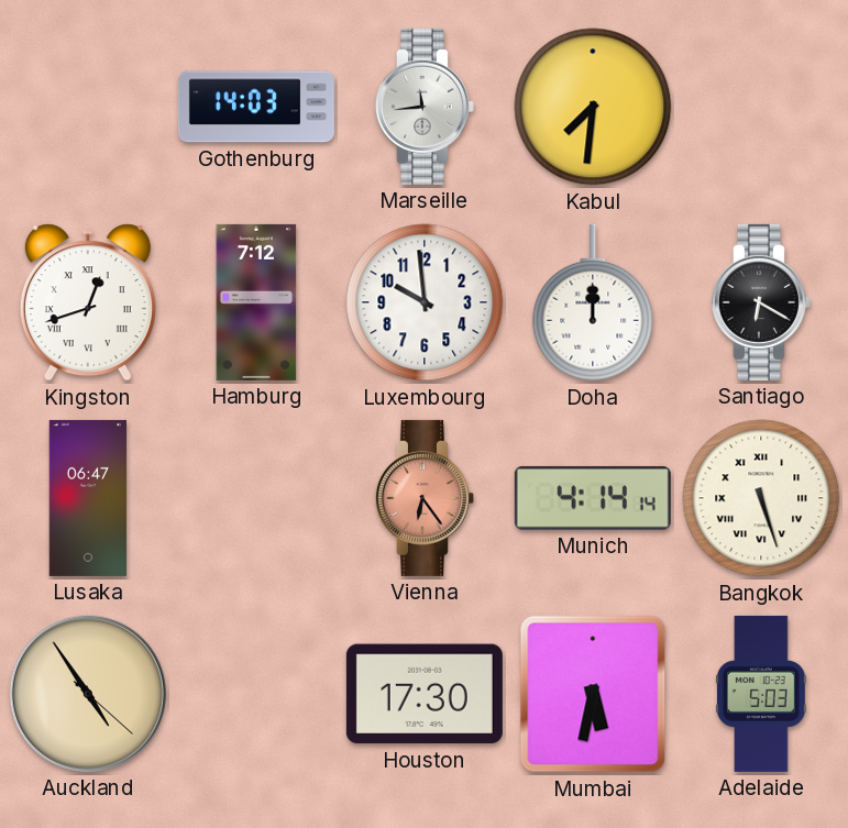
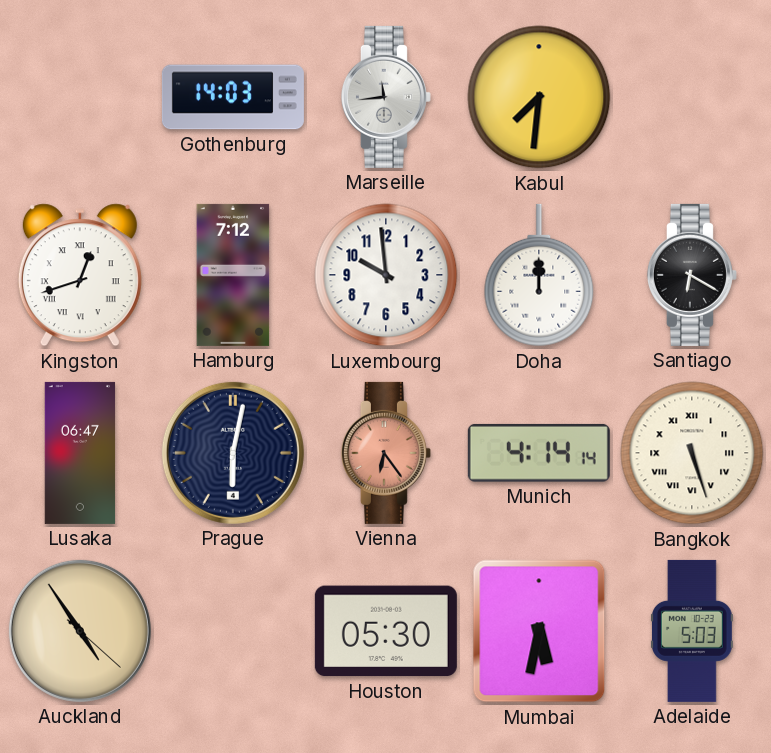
Prague: none -> 6:02 (233, 453)
Houston: 17:30 -> 05:30 (386, 631)
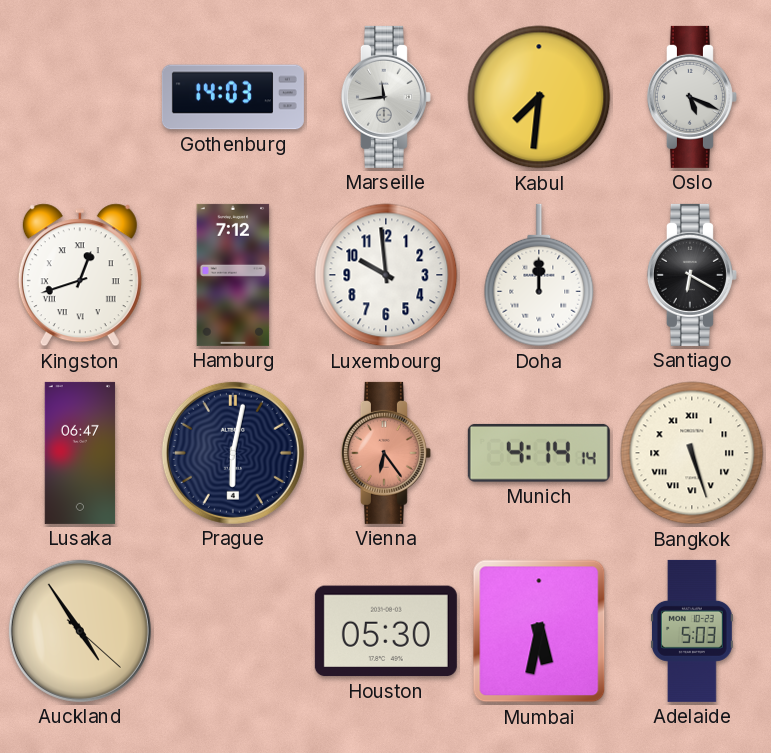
Oslo: none -> 5:19 (692, 97)
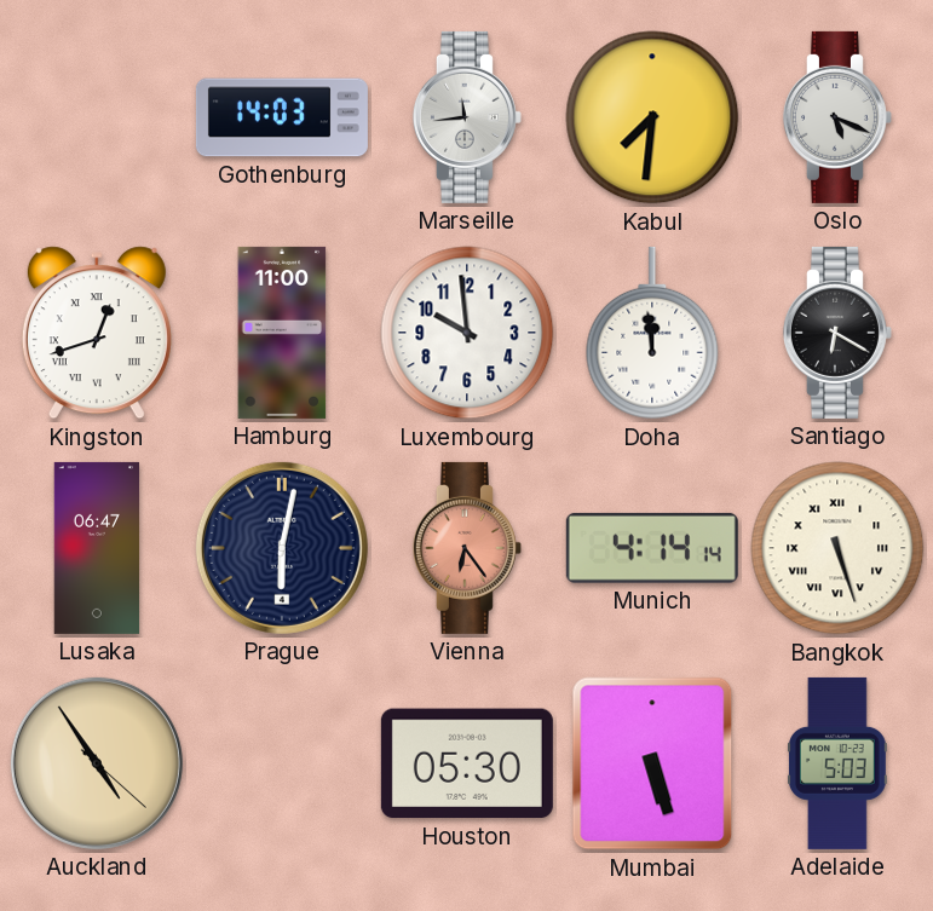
Hamburg: 7:12 -> 11:00 (282, 333)
Doha: 12:00 -> 11:59 (652, 333)
Mumbai: 5:32 -> 5:27 (652, 763)
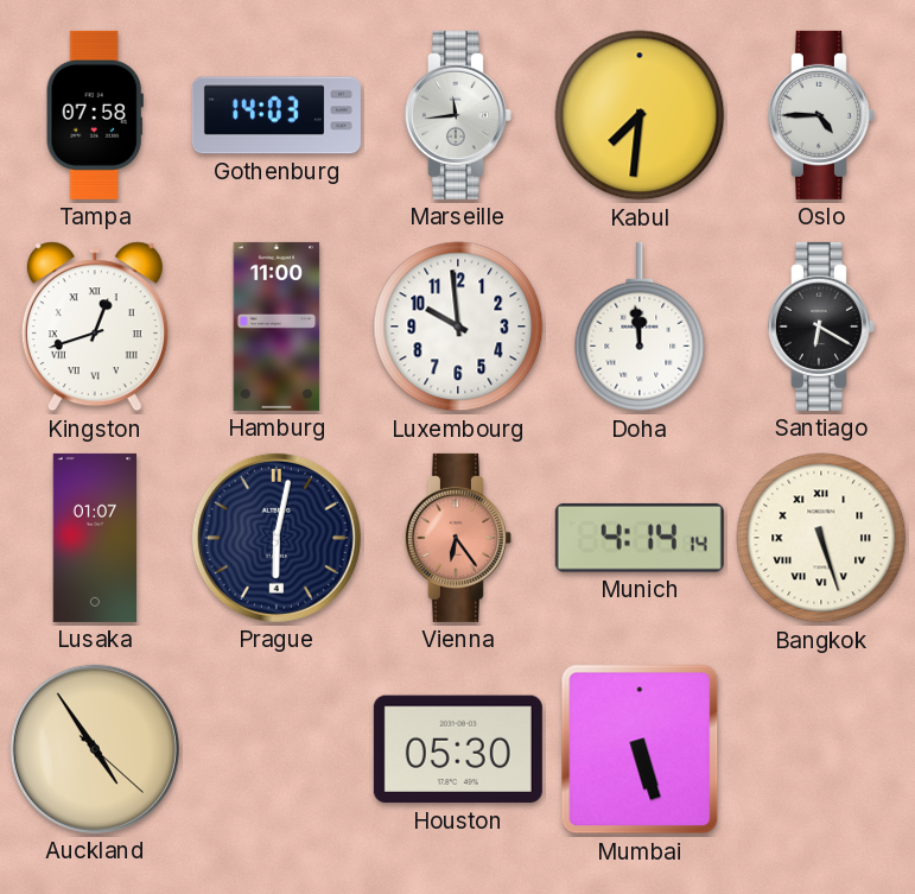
Tampa: none -> 07:58 (95, 115)
Oslo: 5:19 -> 4:45 (821, 115)
Lusaka: 06:47 -> 01:07 (95, 538)
Adelaide: 5:03 -> none (837, 763)
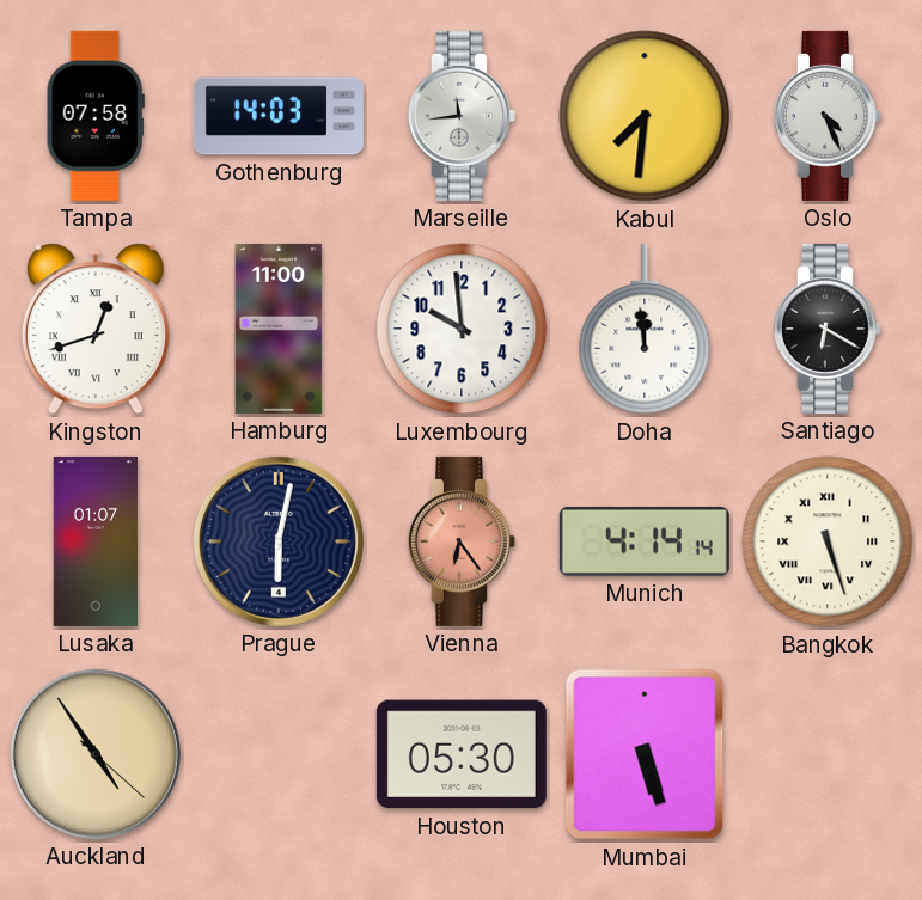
Oslo: 4:45 -> 4:26 (828, 116)
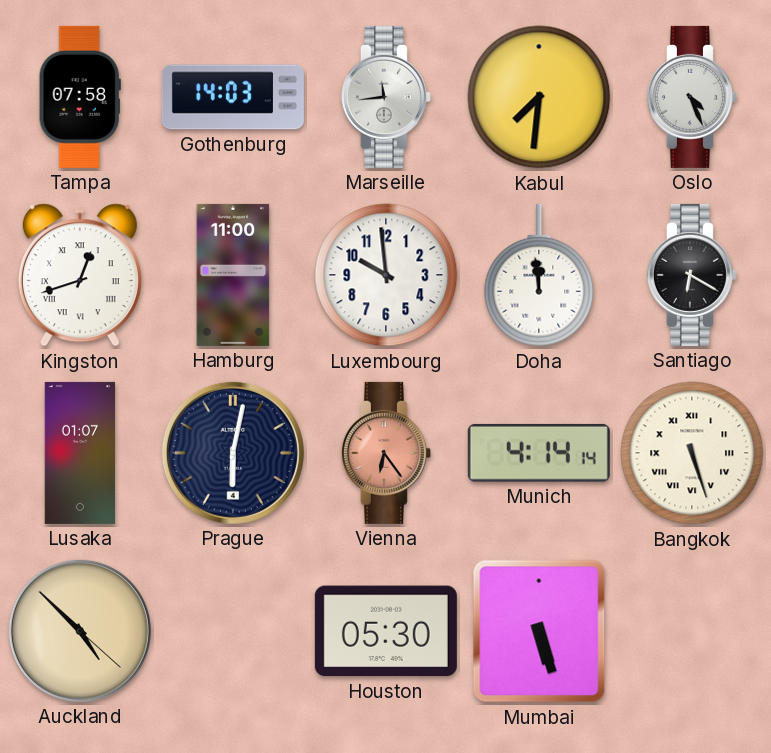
Auckland: 4:54 -> 4:52 (80, 631)
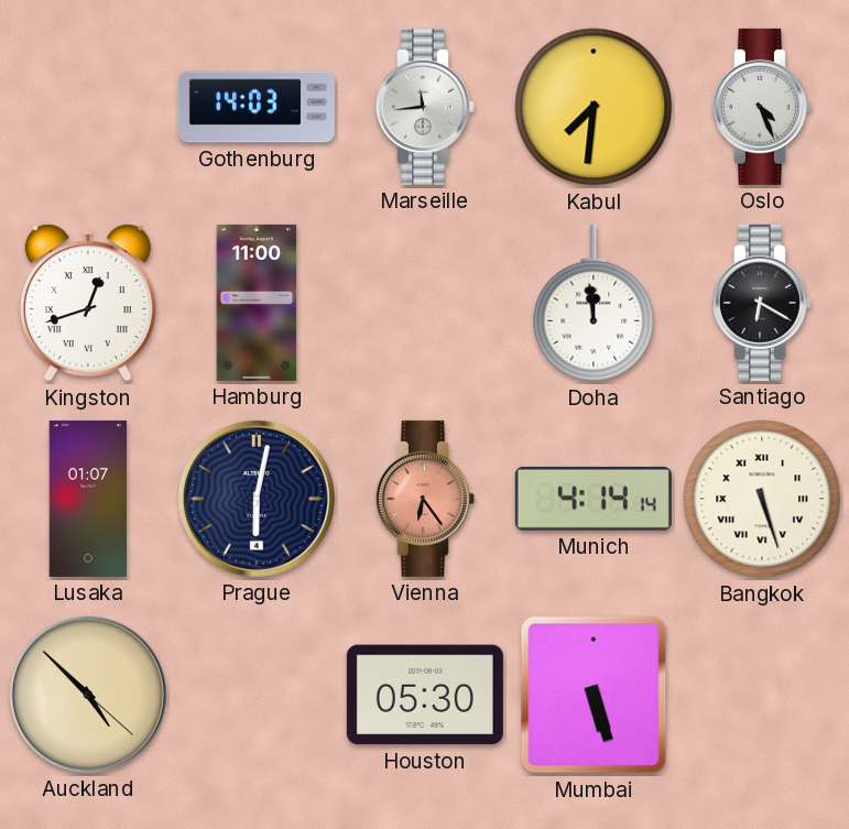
Tampa: 07:58 -> none (80, 97)
Luxembourg: 9:59 -> none (386, 275)
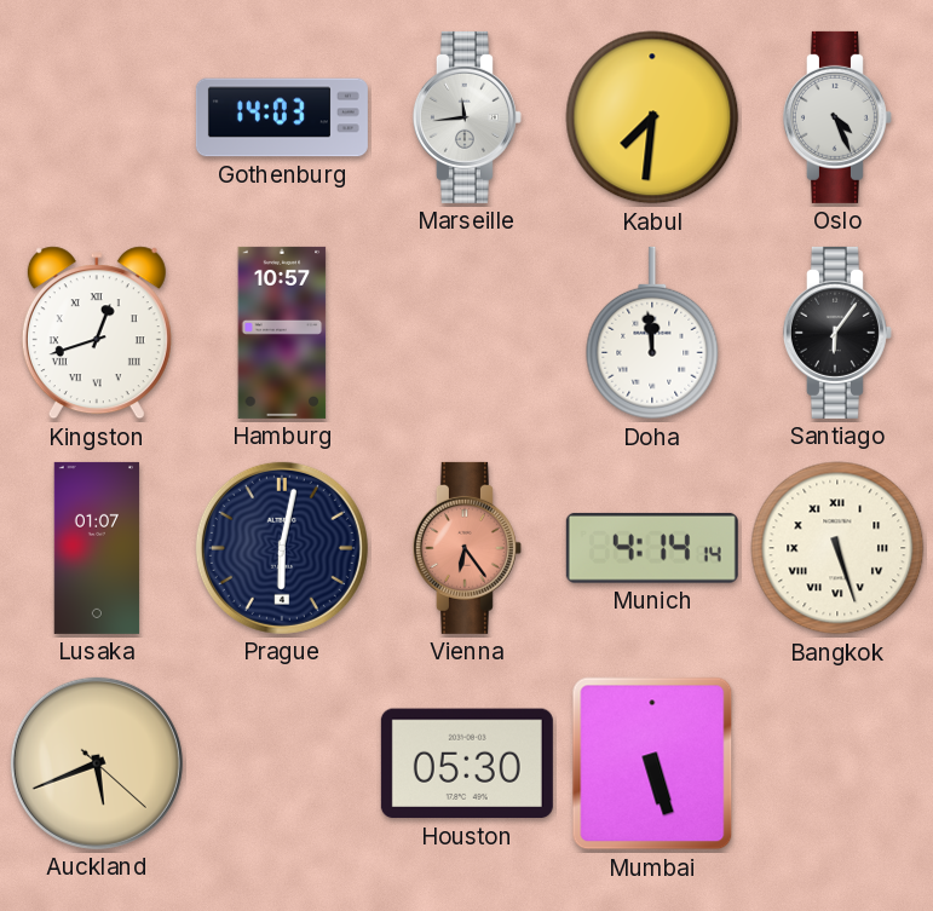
Hamburg: 11:00 -> 10:57 (282, 333)
Santiago: 6:20 -> 6:06 (837, 333)
Auckland: 4:52 -> 5:41 (97, 763)
